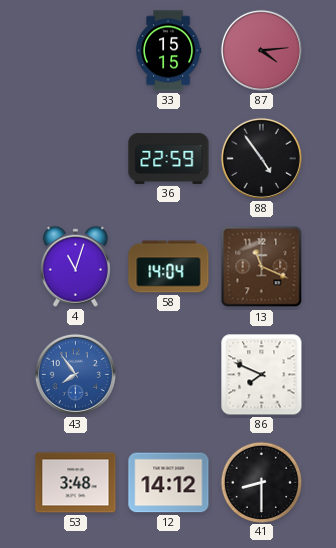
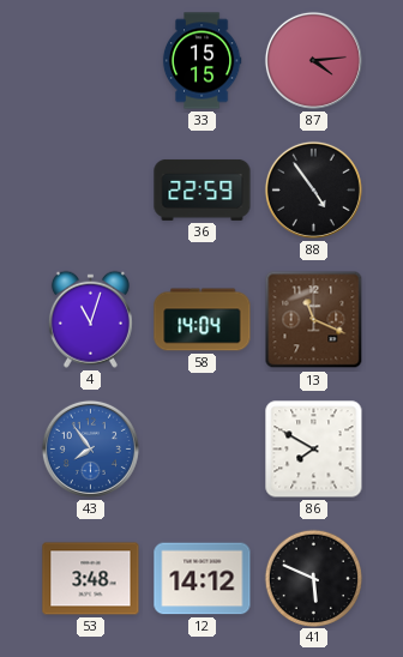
86: 7:49 -> 7:50 (314, 450)
41: 8:30 -> 5:49 (313, 578)
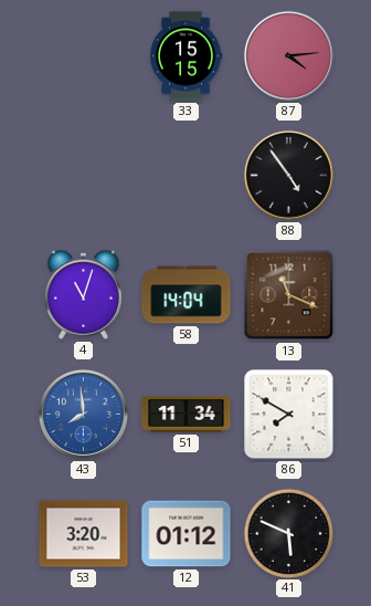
36: 22:59 -> none (203, 189)
43: 7:54 -> 7:59 (83, 414)
51: none -> 11:34 (187, 415)
53: 3:48 -> 3:20 (84, 534)
12: 14:12 -> 01:12 (187, 534)
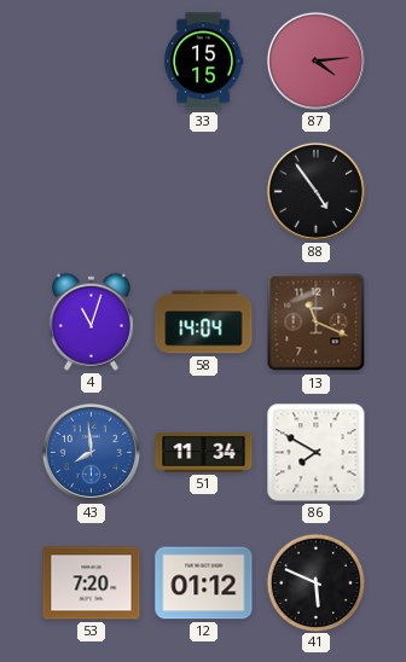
53: 3:20 -> 7:20 (92, 583)
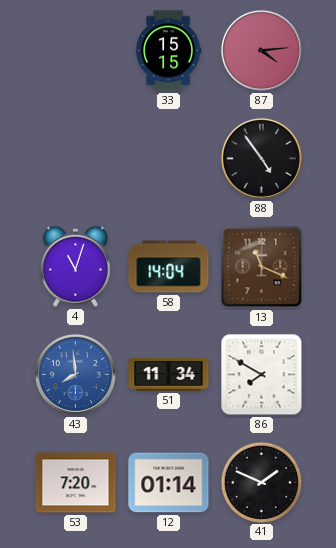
12: 01:12 -> 01:14 (169, 483)
41: 5:49 -> 1:49 (261, 482)
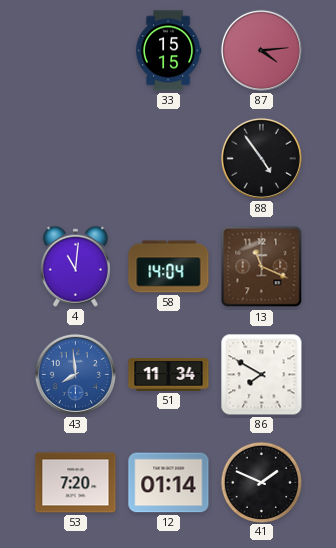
4: 11:03 -> 11:01 (75, 266)
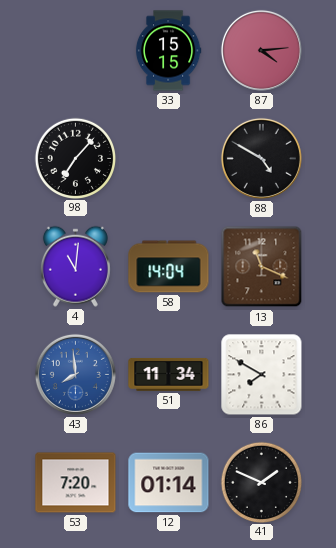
98: none -> 7:07 (75, 158)
88: 4:54 -> 4:50 (261, 158)
